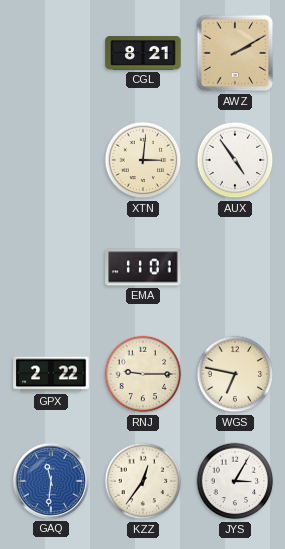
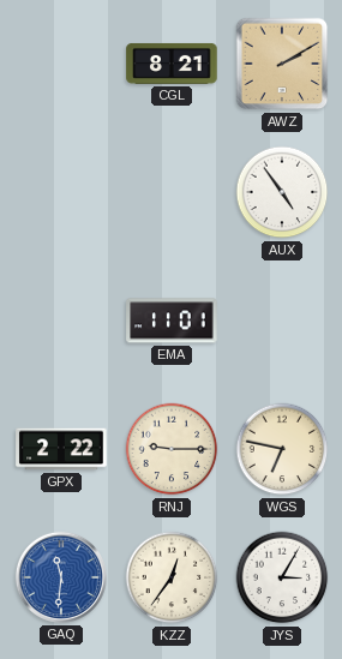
XTN: 3:01 -> none (143, 160)
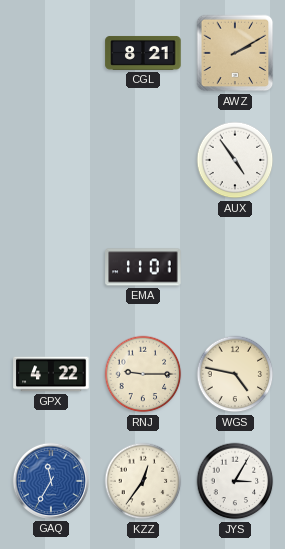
GPX: 2:22 -> 4:22 (51, 374)
WGS: 6:47 -> 4:47 (235, 374)
GAQ: 11:31 -> 11:35 (51, 481)
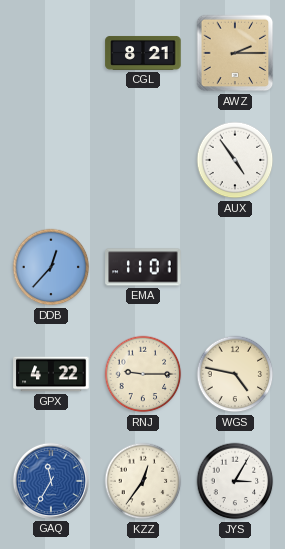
AWZ: 2:10 -> 2:15 (235, 53)
DDB: none -> 12:37 (51, 267)
